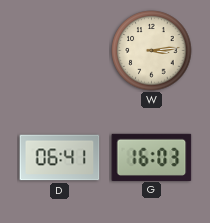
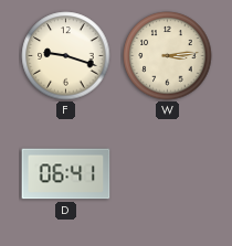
F: none -> 9:18 (66, 56)
G: 16:03 -> none (152, 157)
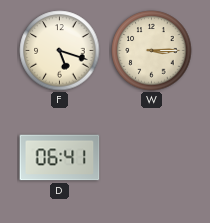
F: 9:18 -> 5:18 (60, 51)
W: 3:14 -> 3:15 (152, 51)
